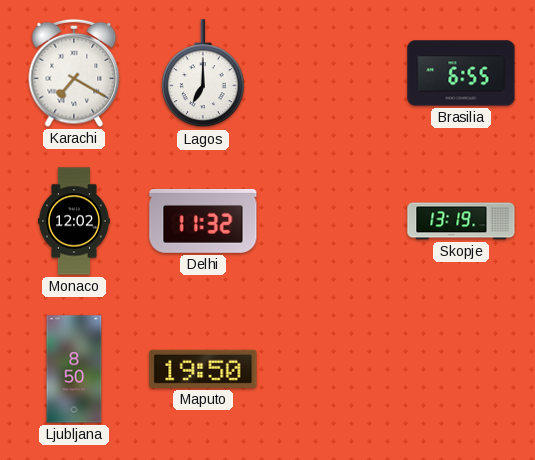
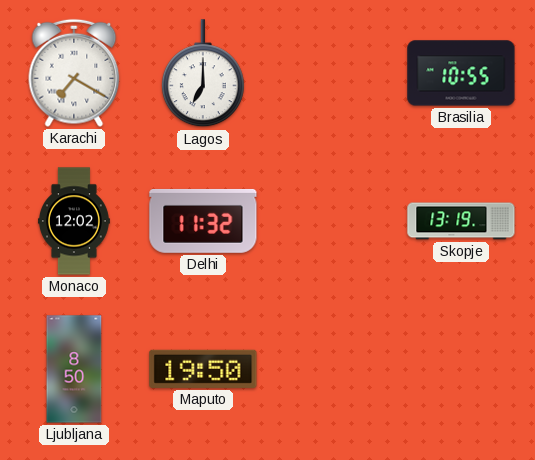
Brasilia: 6:55 -> 10:55 (461, 73)
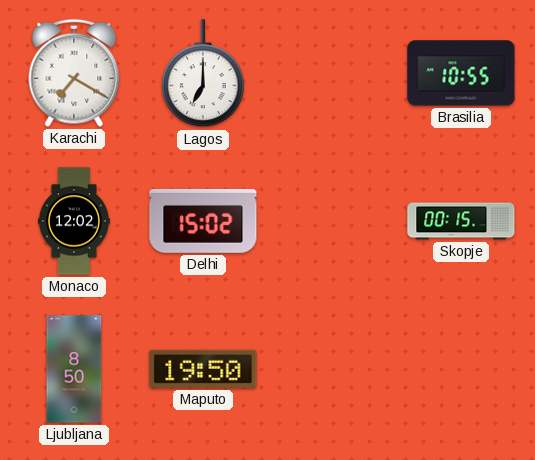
Delhi: 11:32 -> 15:02 (203, 221)
Skopje: 13:19 -> 00:15 (461, 221)
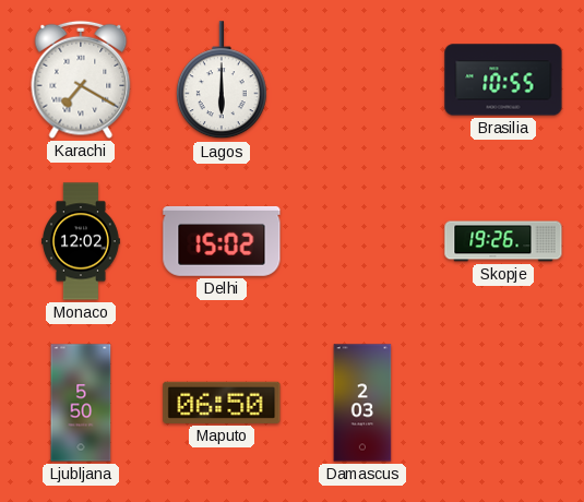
Lagos: 7:00 -> 6:00 (222, 81)
Skopje: 00:15 -> 19:26 (503, 241)
Ljubljana: 8:50 -> 5:50 (81, 403)
Maputo: 19:50 -> 06:50 (222, 403)
Damascus: none -> 2:03 (362, 403)
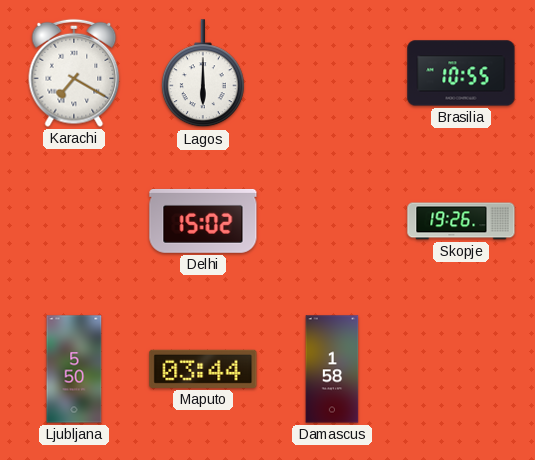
Monaco: 12:02 -> none (81, 241)
Maputo: 06:50 -> 03:44 (203, 369)
Damascus: 2:03 -> 1:58 (332, 369)
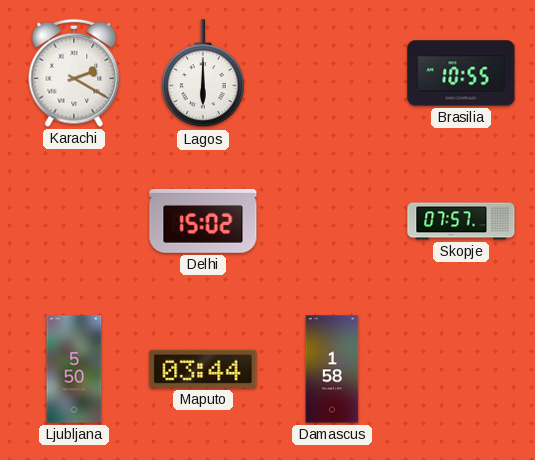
Karachi: 7:20 -> 2:20 (74, 73)
Skopje: 19:26 -> 07:57 (461, 221)
